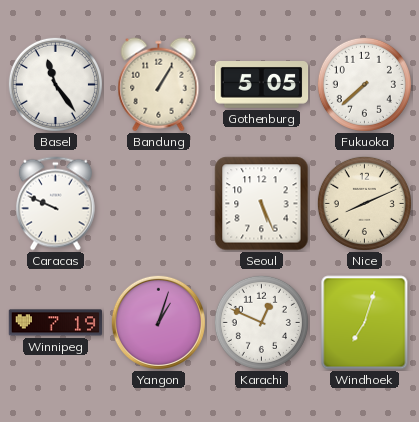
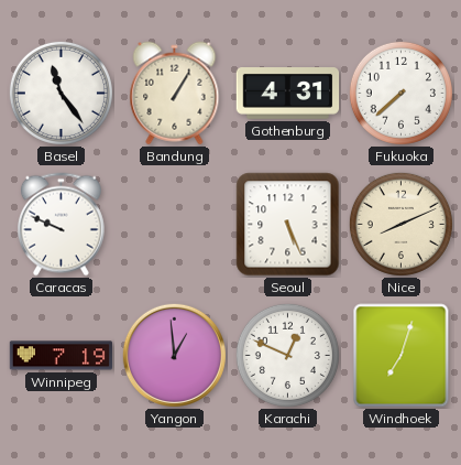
Gothenburg: 5:05 -> 4:31 (288, 94)
Yangon: 1:03 -> 12:59 (174, 355)
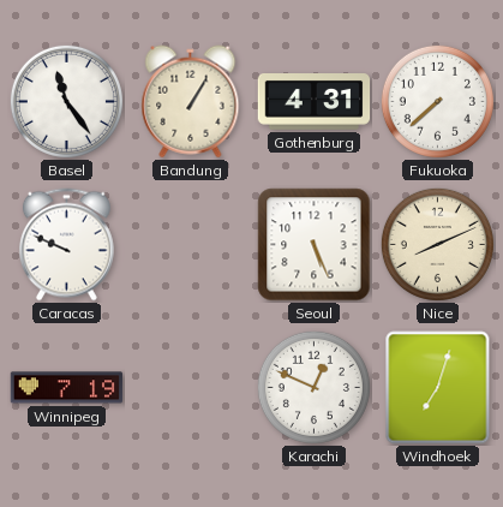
Yangon: 12:59 -> none (174, 355)
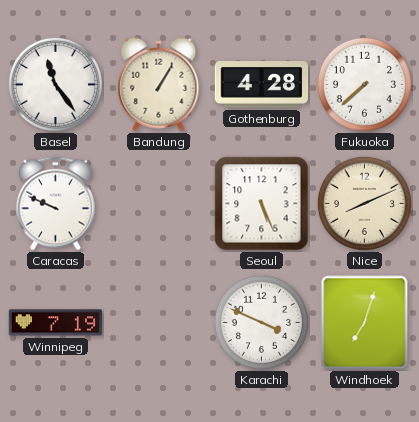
Gothenburg: 4:31 -> 4:28 (262, 85)
Karachi: 12:49 -> 3:49 (261, 322)
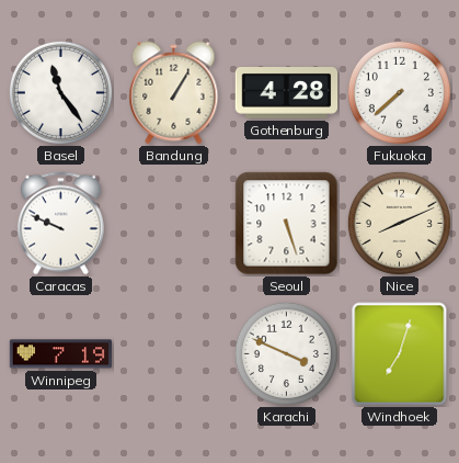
Seoul: 5:26 -> 5:27 (287, 224)
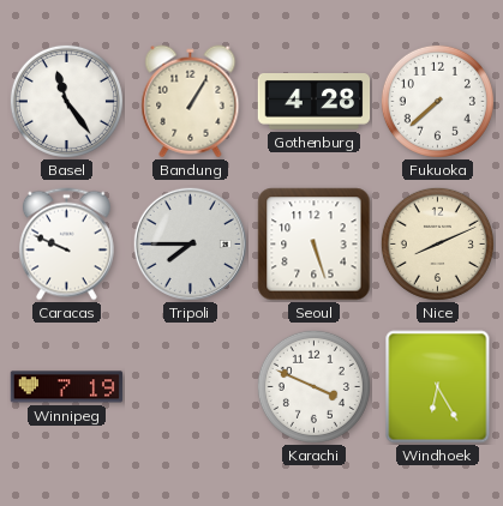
Tripoli: none -> 7:45 (190, 243)
Windhoek: 7:03 -> 6:25 (438, 387)
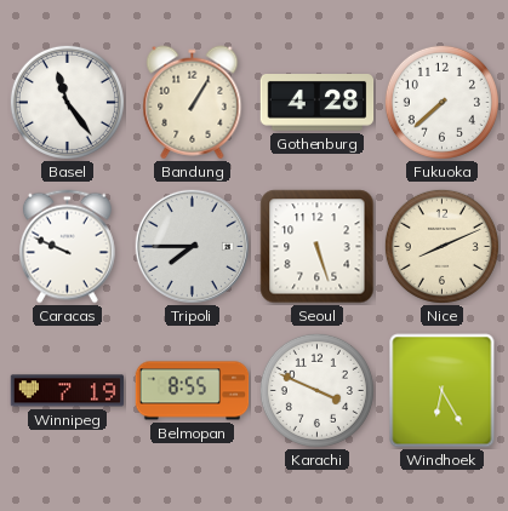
Belmopan: none -> 8:55 (193, 391)
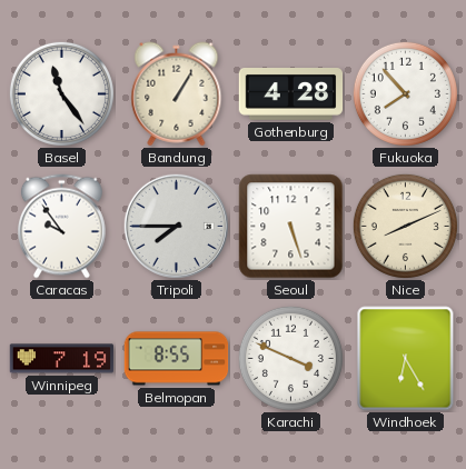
Fukuoka: 7:38 -> 7:53 (405, 93)
Caracas: 9:49 -> 9:54 (61, 227)
